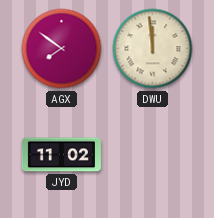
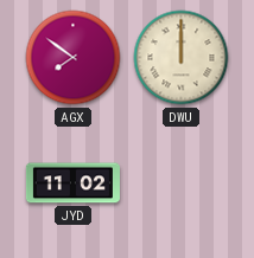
DWU: 11:59 -> 12:00 (182, 58)
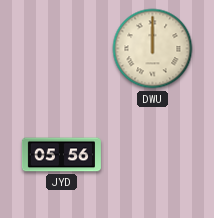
AGX: 7:51 -> none (74, 58)
JYD: 11:02 -> 05:56 (61, 155)
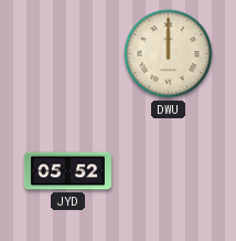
JYD: 05:56 -> 05:52 (67, 171)
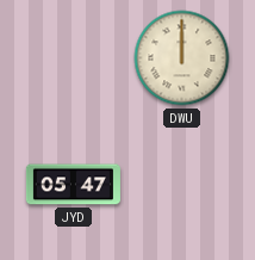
JYD: 05:52 -> 05:47 (73, 185)
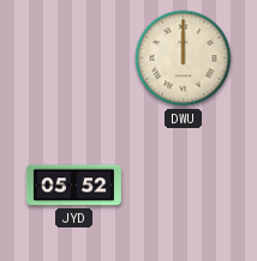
JYD: 05:47 -> 05:52 (73, 186)
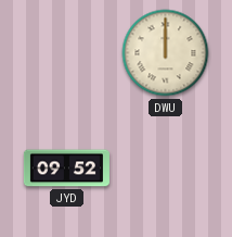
JYD: 05:52 -> 09:52 (66, 169)
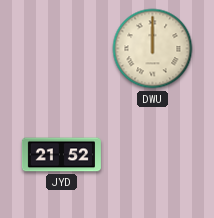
JYD: 09:52 -> 21:52 (61, 155)
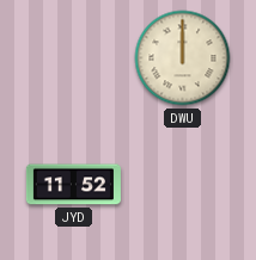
JYD: 21:52 -> 11:52 (73, 185)
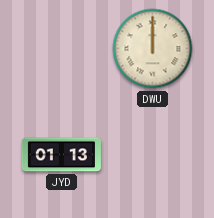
JYD: 11:52 -> 01:13 (61, 155)
